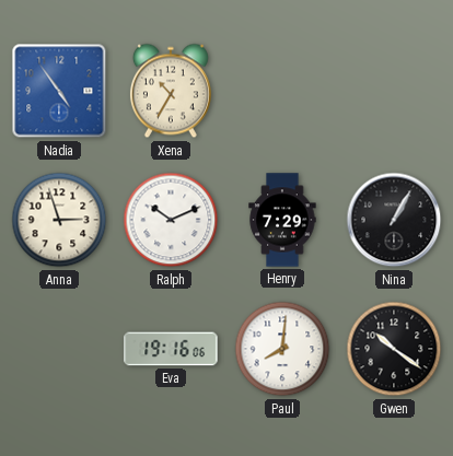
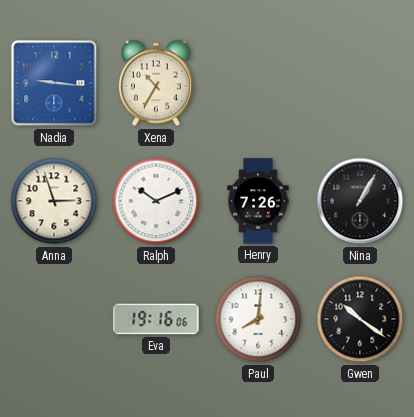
Nadia: 4:54 -> 9:16 (54, 83)
Henry: 7:29 -> 7:26 (258, 201)
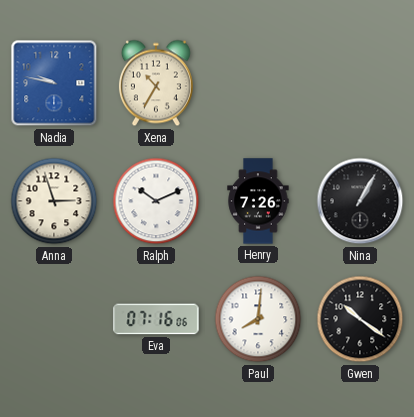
Nadia: 9:16 -> 9:47 (54, 83)
Eva: 19:16 -> 07:16 (156, 319)
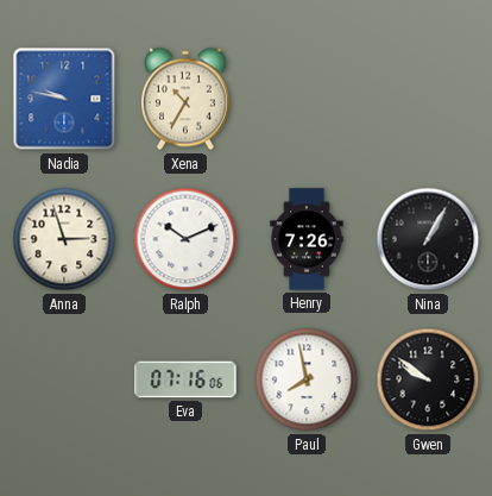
Paul: 8:01 -> 7:58 (307, 379)
Gwen: 10:21 -> 9:51 (428, 379)
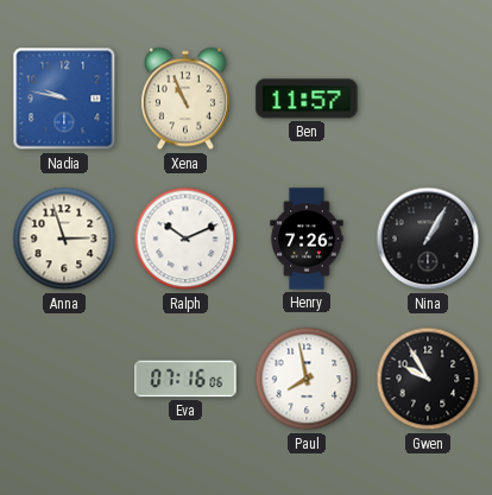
Xena: 10:35 -> 10:56 (185, 99)
Ben: none -> 11:57 (307, 99)
Gwen: 9:51 -> 9:55 (428, 379)
